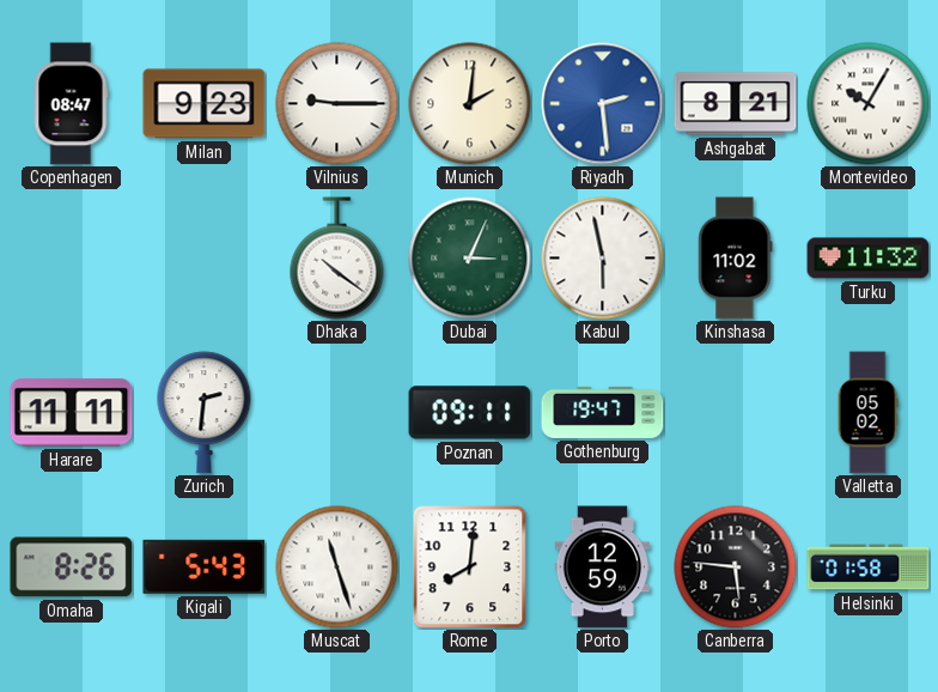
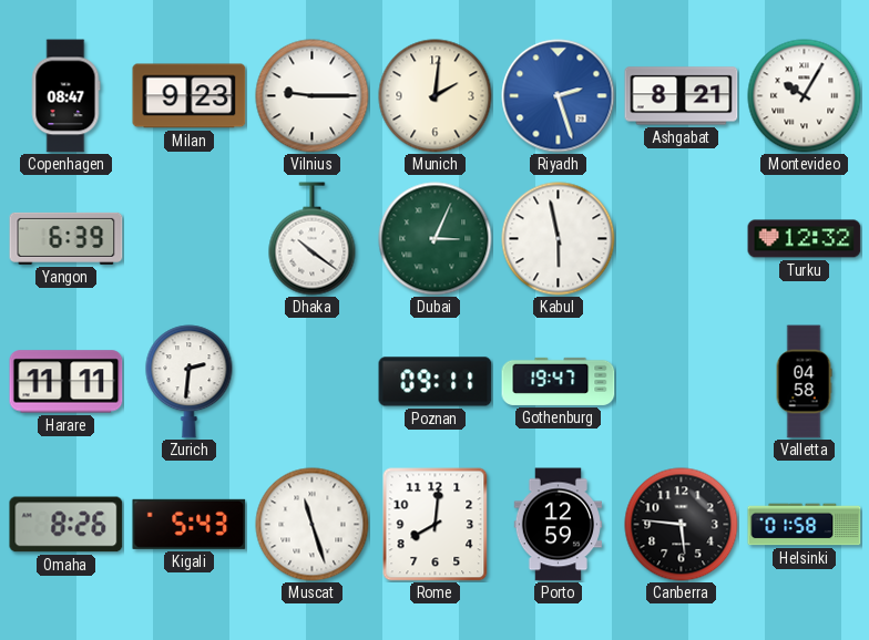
Riyadh: 2:29 -> 2:27 (559, 96)
Yangon: none -> 6:39 (67, 238)
Kinshasa: 11:02 -> none (736, 259)
Turku: 11:32 -> 12:32 (805, 239)
Valletta: 05:02 -> 04:58 (804, 382)
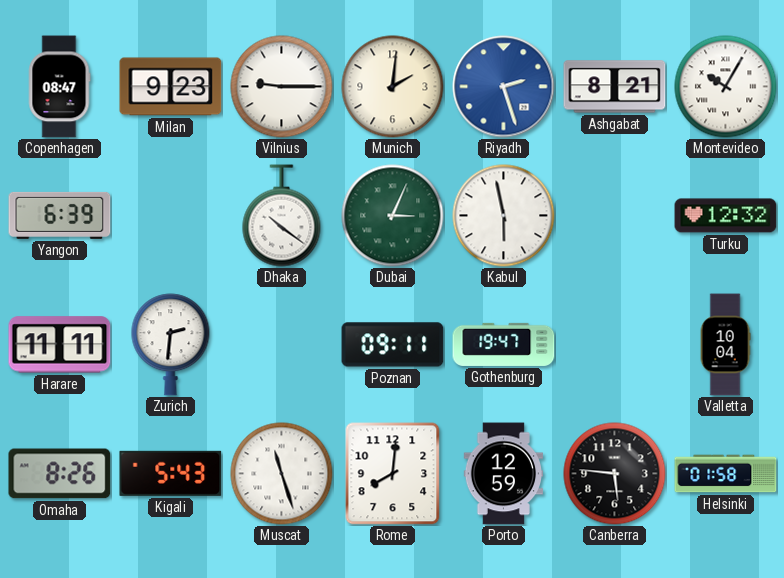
Valletta: 04:58 -> 10:04 (725, 345)
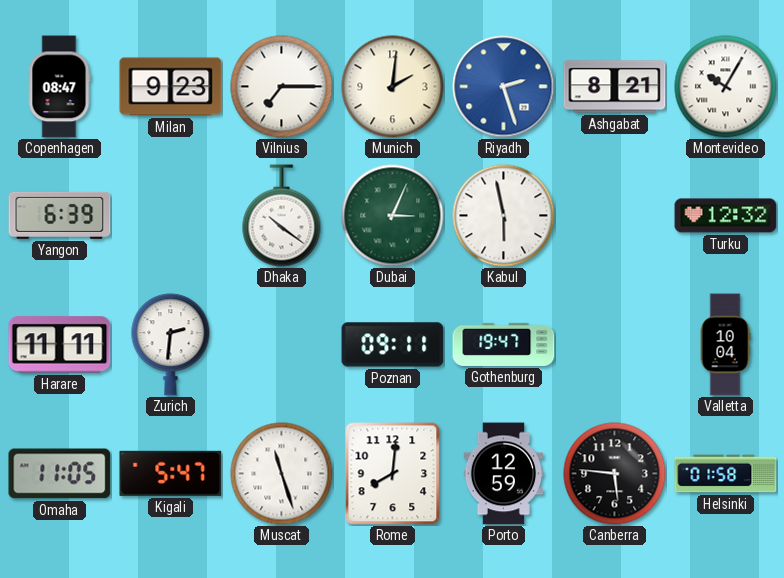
Vilnius: 9:15 -> 7:15 (282, 87)
Omaha: 8:26 -> 11:05 (60, 474)
Kigali: 5:43 -> 5:47 (171, 473)
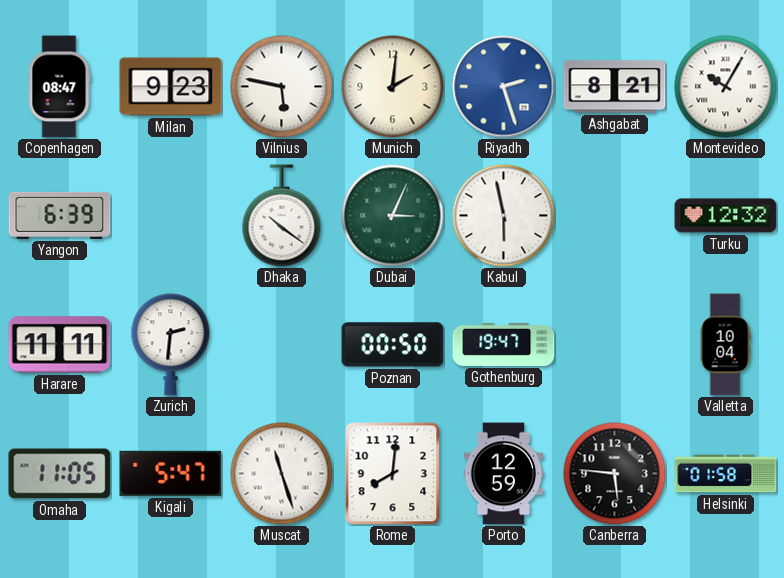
Vilnius: 7:15 -> 5:47 (282, 87)
Poznan: 09:11 -> 00:50 (393, 345)
